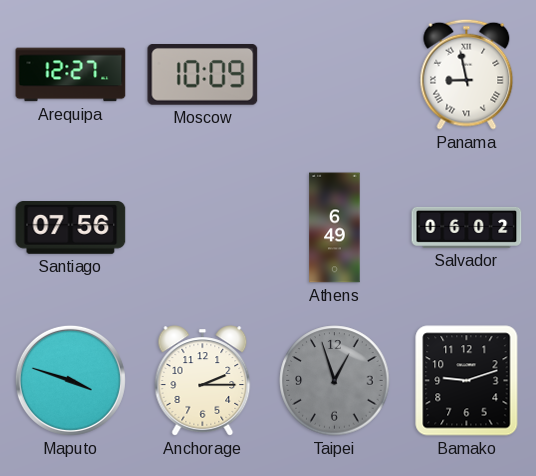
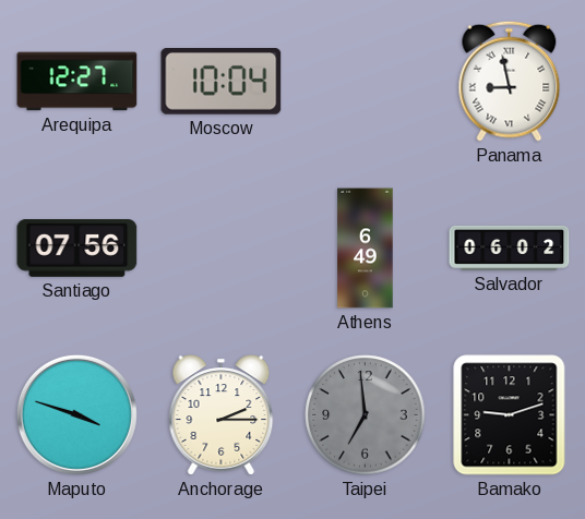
Moscow: 10:09 -> 10:04 (222, 82)
Taipei: 12:57 -> 6:59 (366, 415)
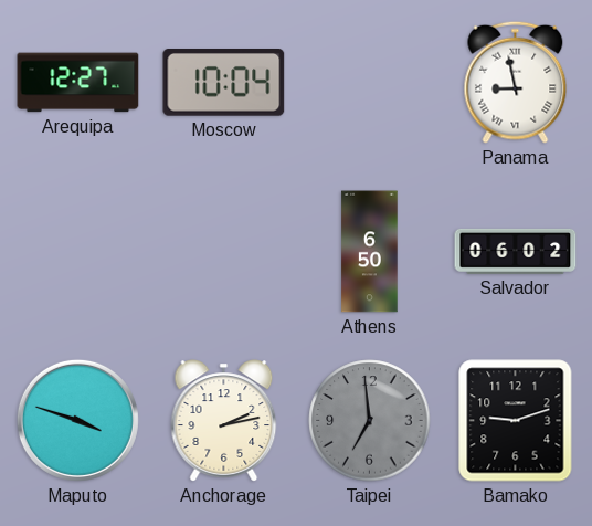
Santiago: 07:56 -> none (77, 249)
Athens: 6:49 -> 6:50 (370, 252)
Anchorage: 2:15 -> 2:13 (224, 421)
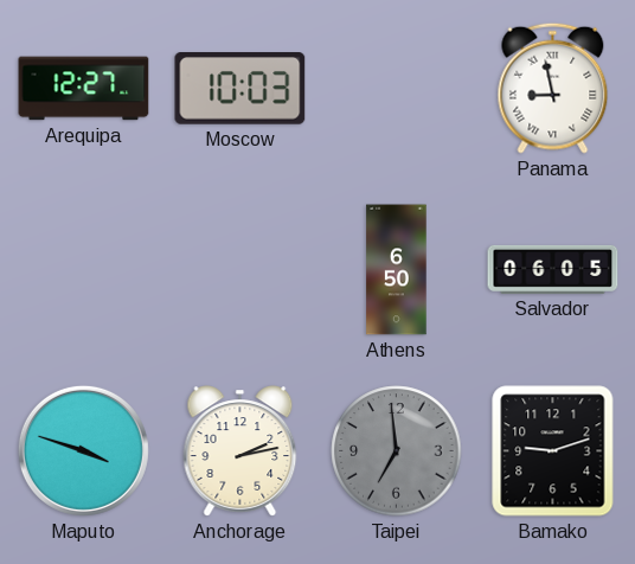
Moscow: 10:04 -> 10:03 (240, 89)
Salvador: 06:02 -> 06:05 (553, 269)
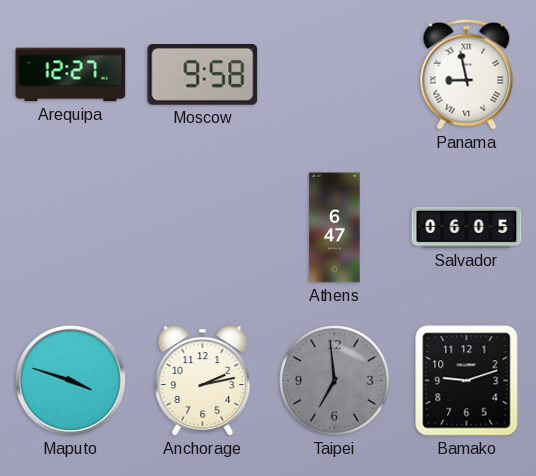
Moscow: 10:03 -> 9:58 (203, 75)
Athens: 6:50 -> 6:47 (335, 228)
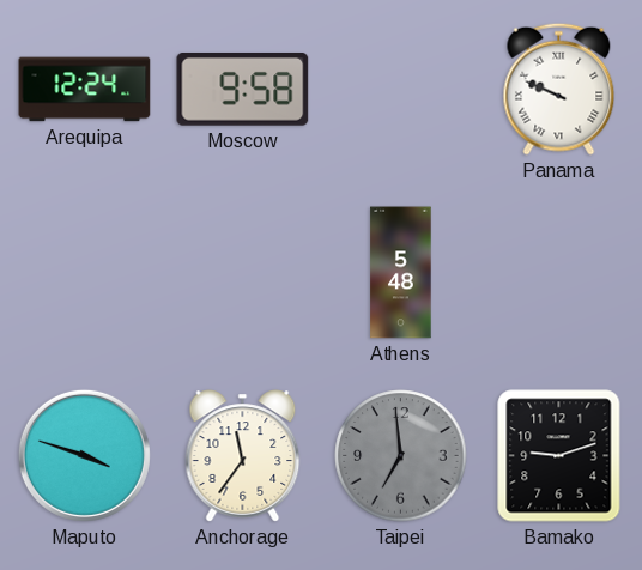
Arequipa: 12:27 -> 12:24 (85, 90)
Panama: 8:58 -> 9:49 (559, 89)
Athens: 6:47 -> 5:48 (401, 273)
Salvador: 06:05 -> none (467, 227)
Anchorage: 2:13 -> 11:36 (243, 456)
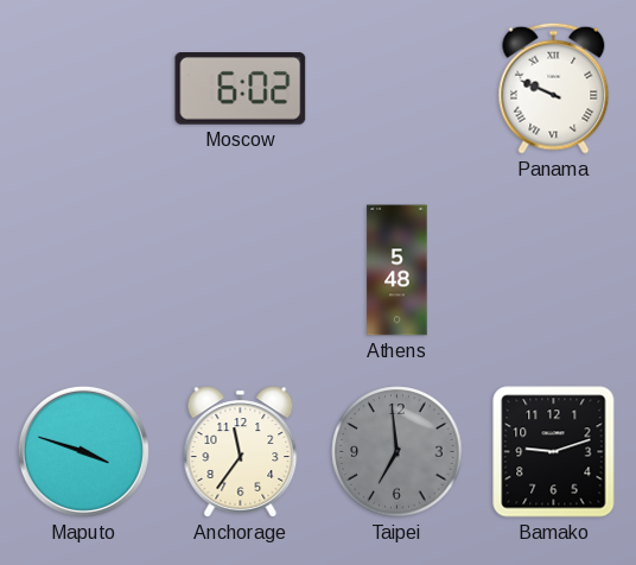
Arequipa: 12:24 -> none (85, 90)
Moscow: 9:58 -> 6:02 (241, 89)
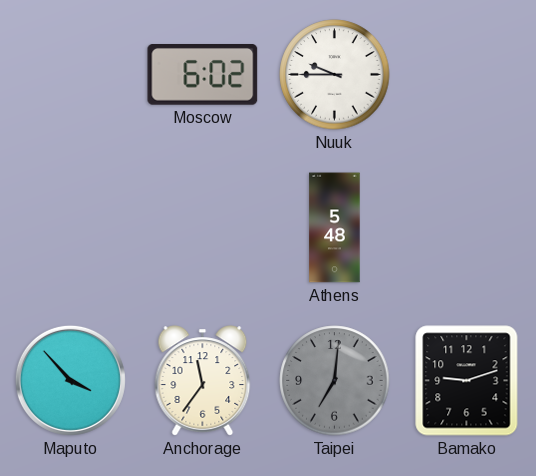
Nuuk: none -> 9:45 (335, 75)
Panama: 9:49 -> none (554, 88)
Maputo: 3:48 -> 3:53 (70, 380)
Taipei: 6:59 -> 7:01 (335, 381)
